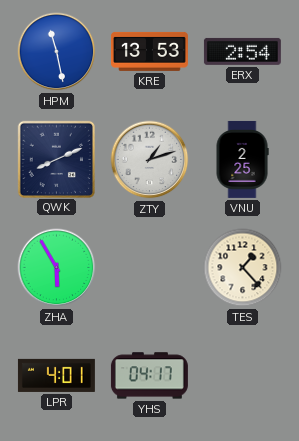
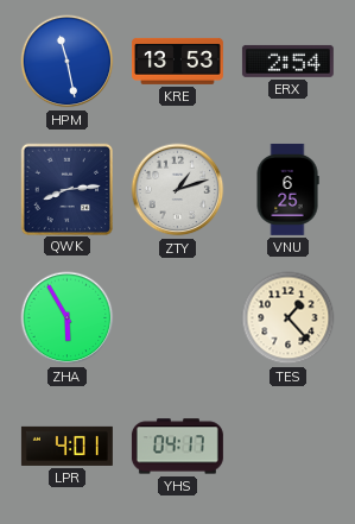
QWK: 8:11 -> 8:14 (66, 189)
VNU: 2:25 -> 6:25 (287, 189)
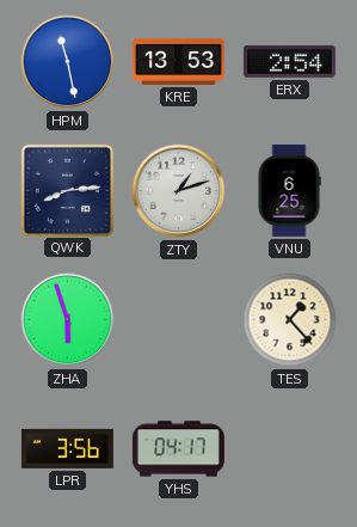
ZHA: 5:55 -> 5:57 (68, 320)
LPR: 4:01 -> 3:56 (67, 448)
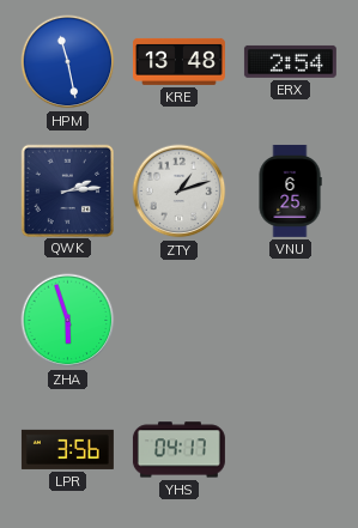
KRE: 13:53 -> 13:48 (178, 61)
QWK: 8:14 -> 2:14 (67, 190)
TES: 1:23 -> none (290, 320)
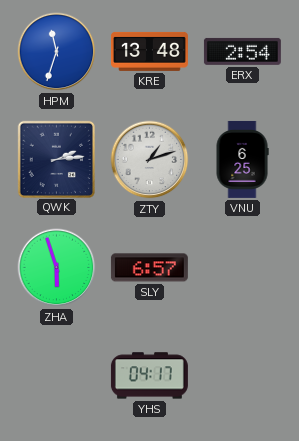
HPM: 11:28 -> 11:33 (57, 52)
SLY: none -> 6:57 (149, 268)
LPR: 3:56 -> none (67, 449)
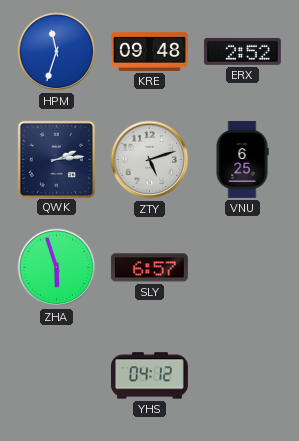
KRE: 13:48 -> 09:48 (149, 51)
ERX: 2:54 -> 2:52 (242, 51)
ZTY: 1:12 -> 5:12 (150, 160)
YHS: 04:17 -> 04:12 (149, 376)
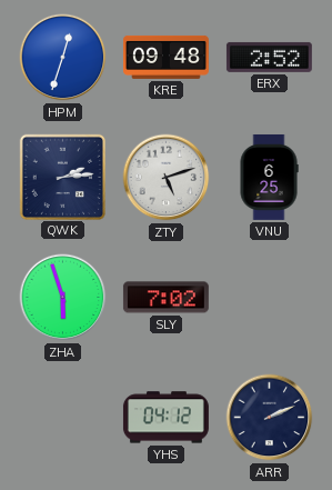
HPM: 11:33 -> 12:33 (63, 58)
SLY: 6:57 -> 7:02 (165, 298)
ARR: none -> 2:11 (270, 418)
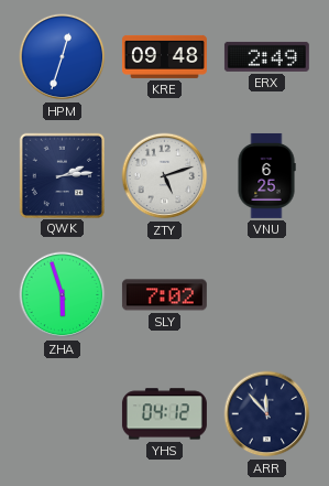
ERX: 2:52 -> 2:49 (266, 56)
ARR: 2:11 -> 11:53 (267, 414)
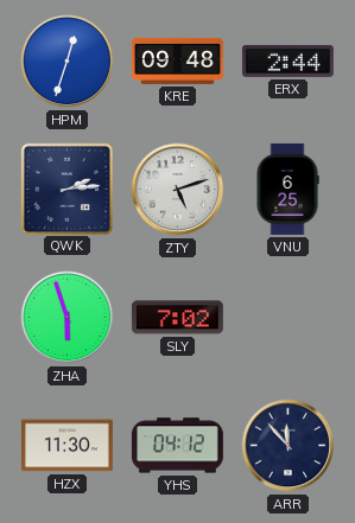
ERX: 2:49 -> 2:44 (287, 60)
HZX: none -> 11:30 (66, 446)
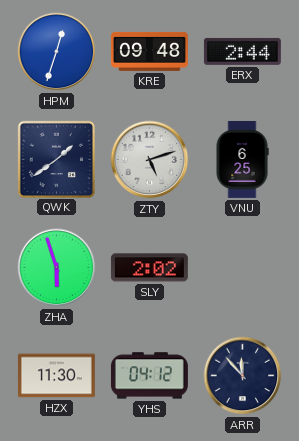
QWK: 2:14 -> 1:39 (56, 159)
SLY: 7:02 -> 2:02 (149, 268)
